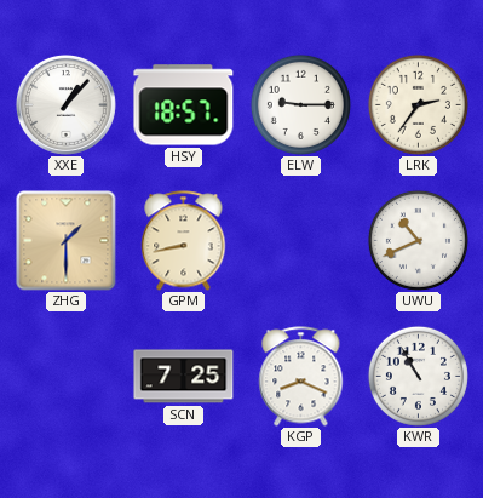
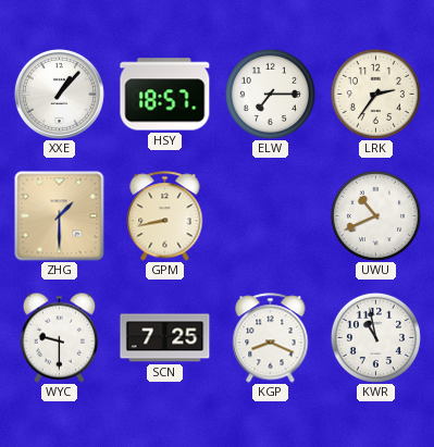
ELW: 9:15 -> 7:15 (270, 94)
WYC: none -> 9:30 (59, 337)
KWR: 10:55 -> 10:58 (375, 337)
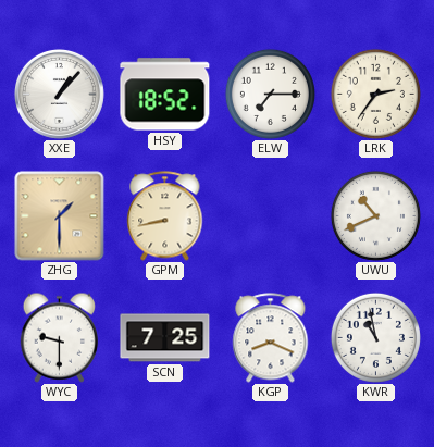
HSY: 18:57 -> 18:52 (165, 95)
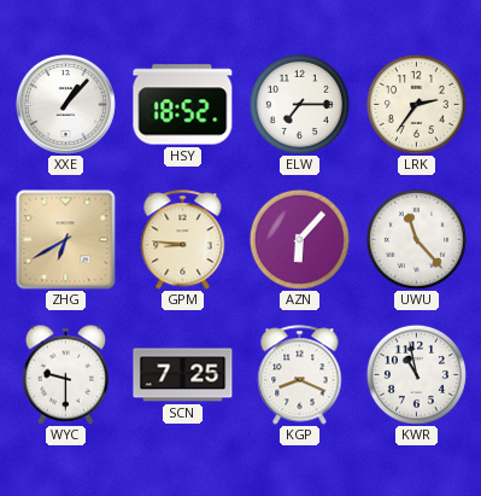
ZHG: 1:30 -> 6:40 (66, 240)
GPM: 8:43 -> 8:46 (183, 240)
AZN: none -> 6:07 (299, 239)
UWU: 10:41 -> 11:23 (416, 239)
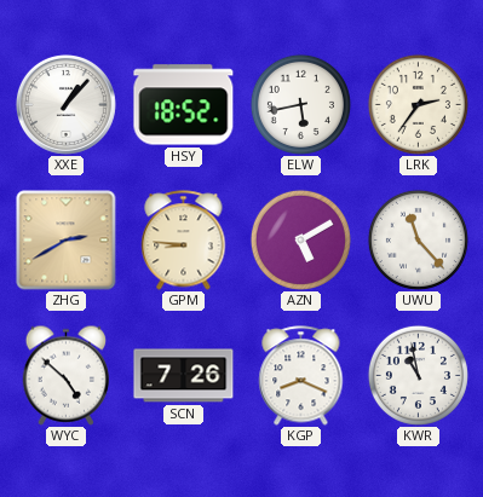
ELW: 7:15 -> 5:43 (300, 104)
ZHG: 6:40 -> 2:40 (67, 241)
AZN: 6:07 -> 5:10 (300, 239)
WYC: 9:30 -> 4:52 (65, 375)
SCN: 7:25 -> 7:26 (184, 376)
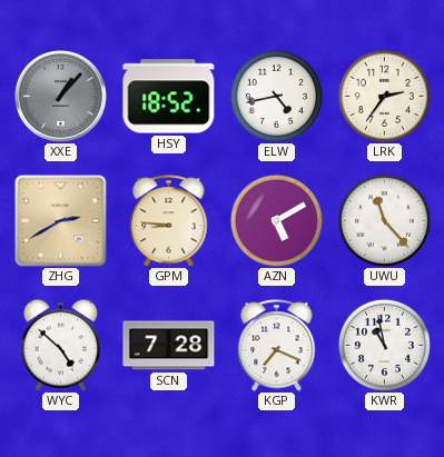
XXE dial: white -> grey (60, 96)
ELW: 5:43 -> 4:43 (276, 96)
SCN: 7:26 -> 7:28 (169, 346)
KGP: 8:19 -> 7:19 (277, 346)
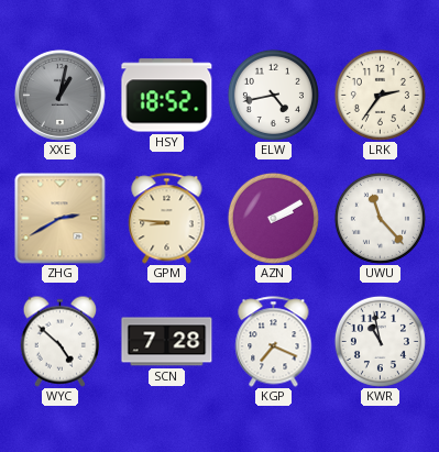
XXE: 1:07 -> 1:02 (59, 95)
AZN: 5:10 -> 2:10 (273, 218)
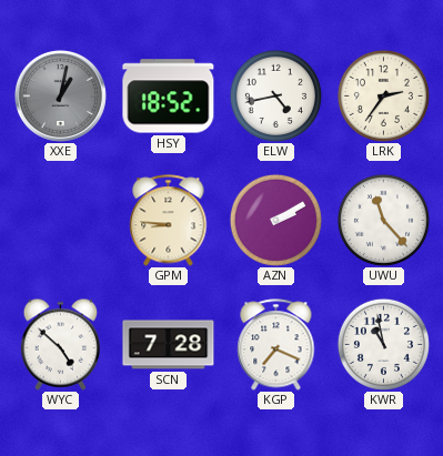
ZHG: 2:40 -> none (61, 219)
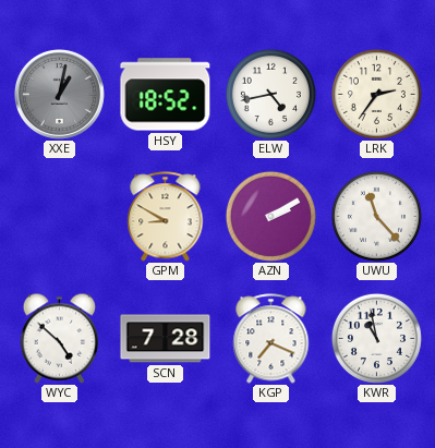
GPM: 8:46 -> 8:50 (166, 217)
